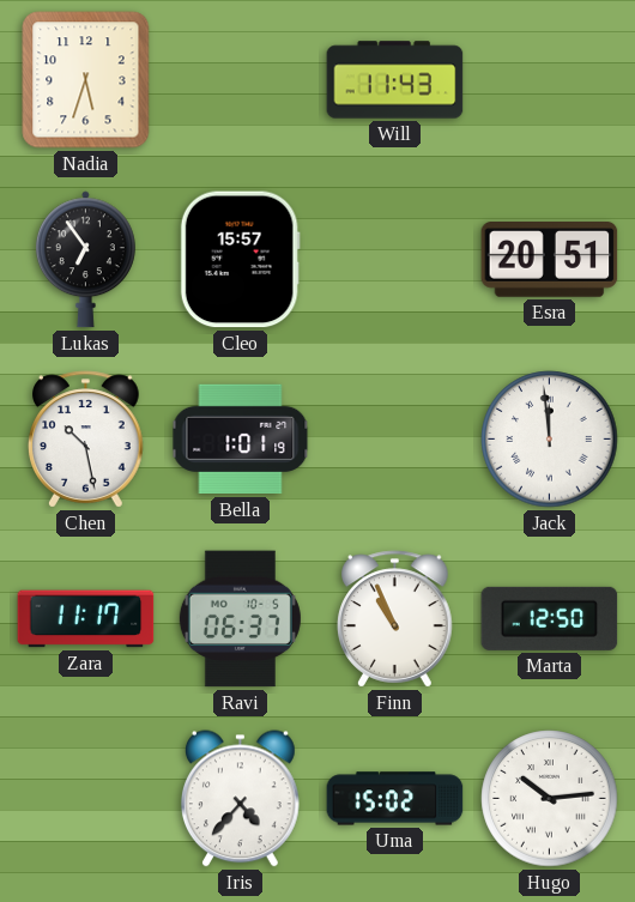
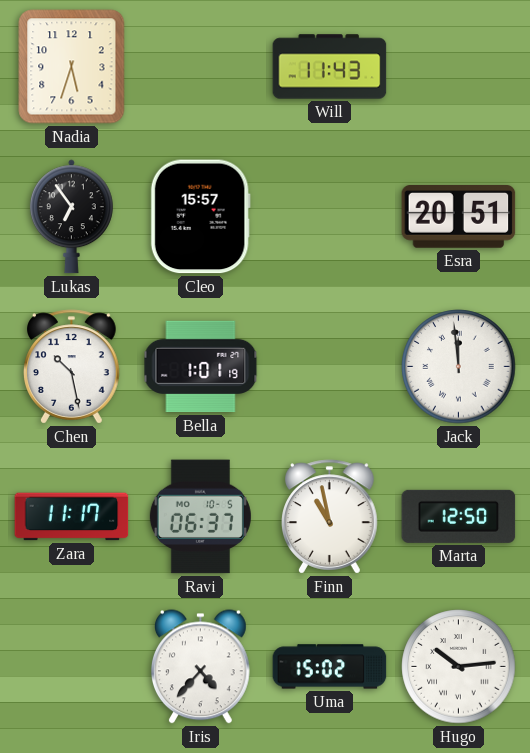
Finn: 10:56 -> 10:58 (330, 517)
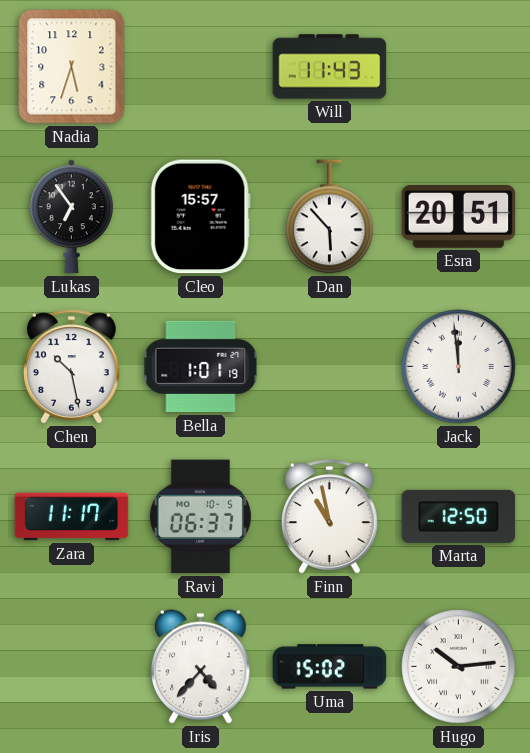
Dan: none -> 5:53 (330, 217)
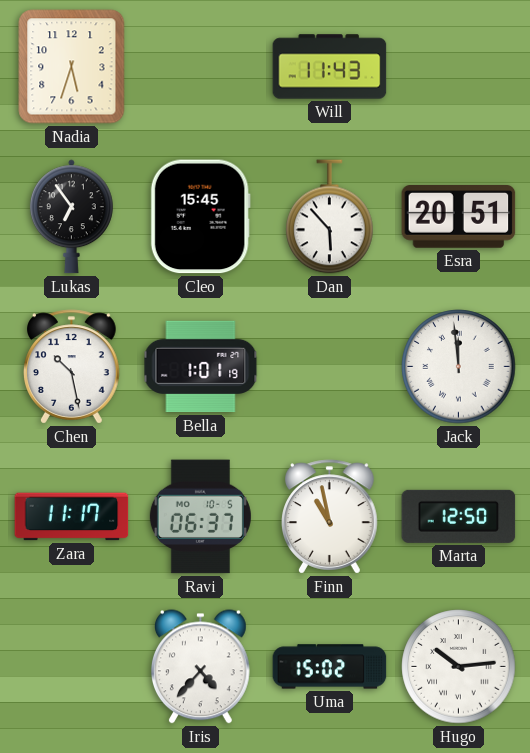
Cleo: 15:57 -> 15:45 (200, 217)
